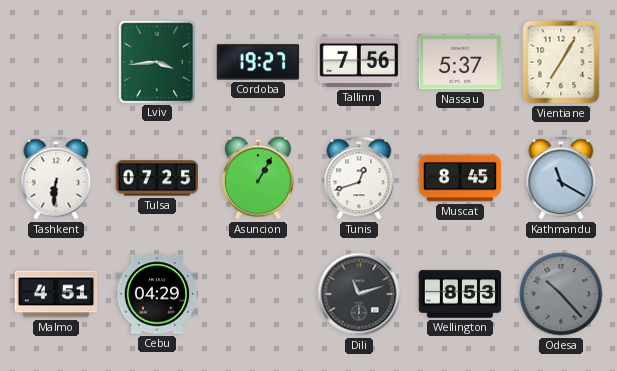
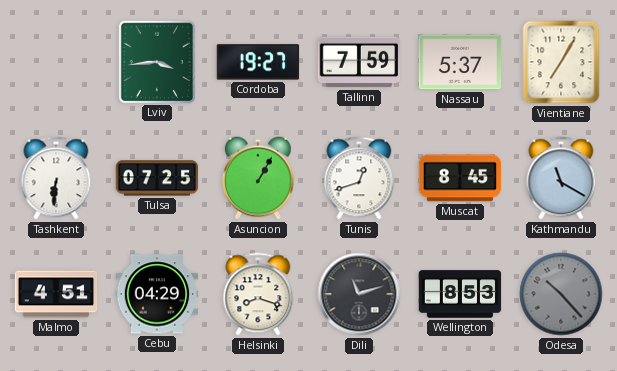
Tallinn: 7:56 -> 7:59 (359, 62)
Helsinki: none -> 8:18 (258, 294)
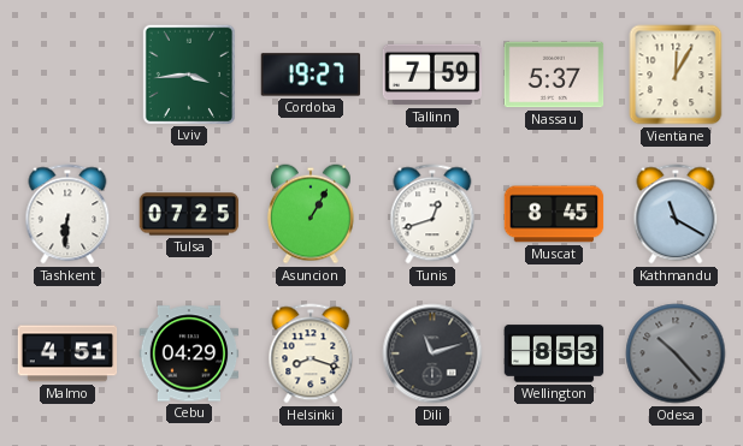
Vientiane: 7:05 -> 12:05 (676, 75)
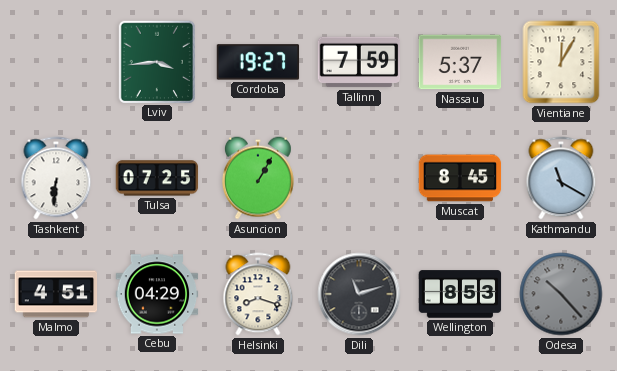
Tunis: 12:42 -> none (432, 214)
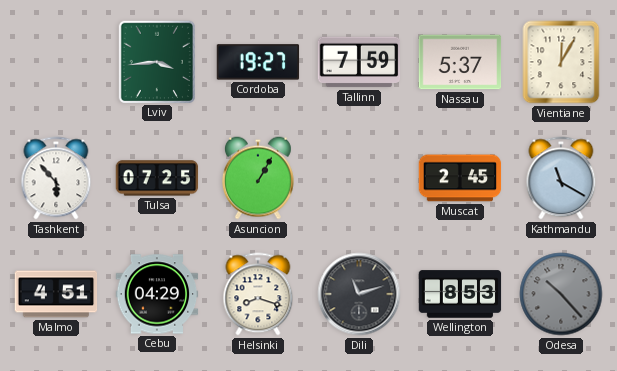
Tashkent: 6:31 -> 5:53 (56, 178)
Muscat: 8:45 -> 2:45 (460, 178)
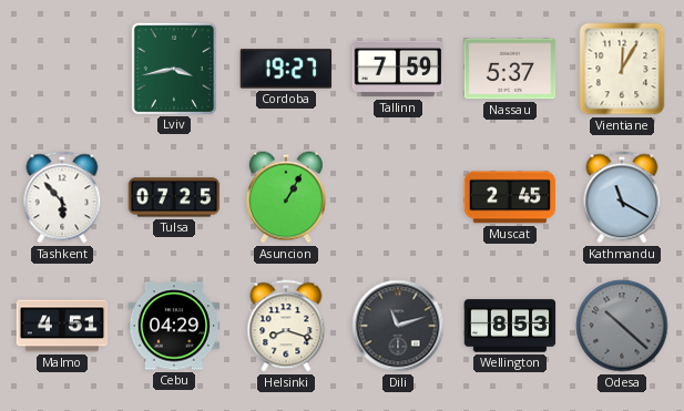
Lviv: 3:44 -> 3:43 (173, 68)
Odesa: 10:23 -> 10:22 (622, 326)
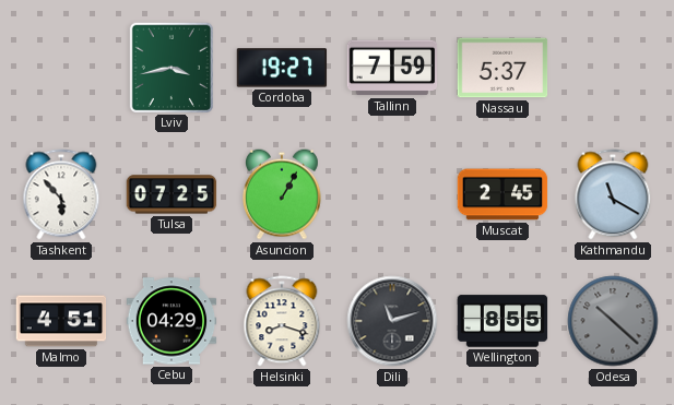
Vientiane: 12:05 -> none (622, 69)
Wellington: 8:53 -> 8:55 (502, 321)
